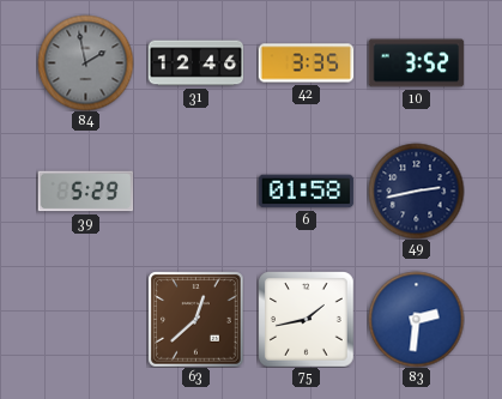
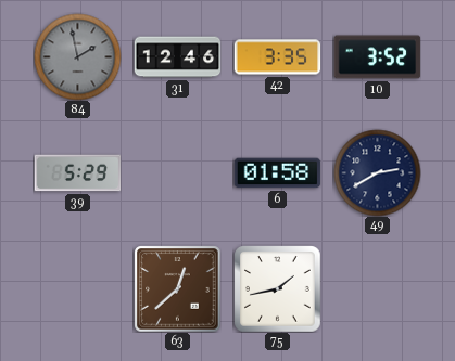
49: 2:43 -> 2:40 (377, 172)
83: 2:31 -> none (416, 319)
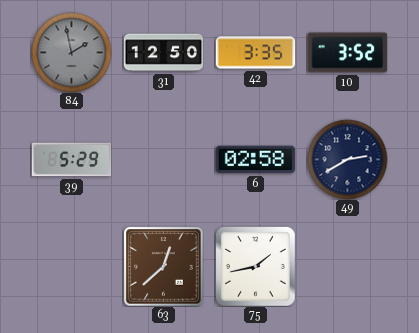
31: 12:46 -> 12:50 (163, 53)
6: 01:58 -> 02:58 (255, 160)
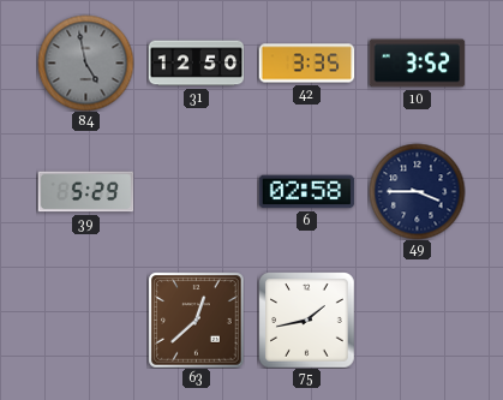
84: 1:58 -> 4:58 (85, 62)
49: 2:40 -> 3:45 (417, 191)
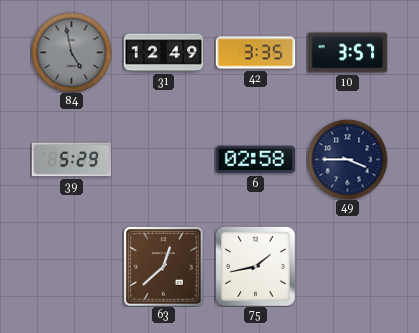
31: 12:50 -> 12:49 (163, 53)
10: 3:52 -> 3:57 (347, 53)
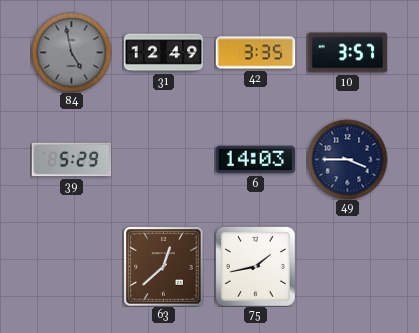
6: 02:58 -> 14:03 (255, 160)
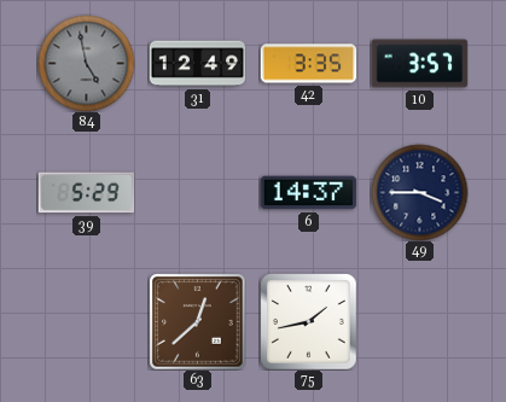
6: 14:03 -> 14:37 (308, 193)
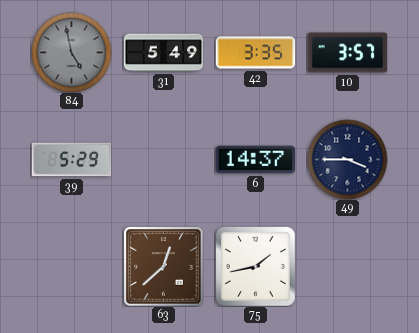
31: 12:49 -> 5:49 (163, 53)
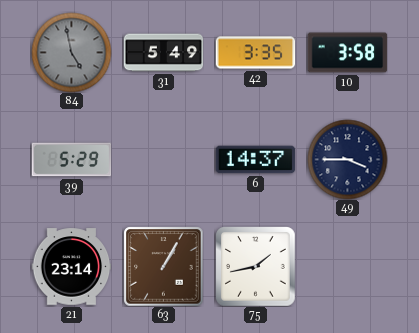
10: 3:57 -> 3:58 (347, 53)
21: none -> 23:14 (71, 267)
63: 12:38 -> 1:05 (163, 266)
